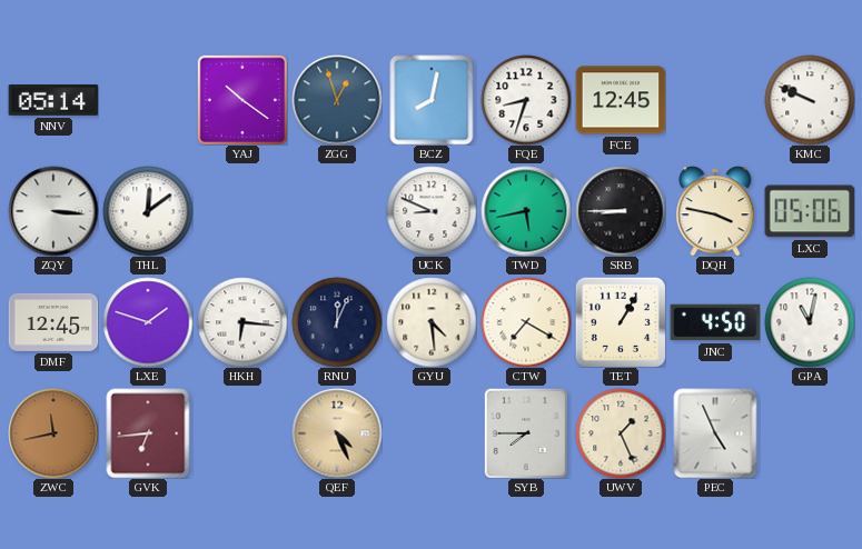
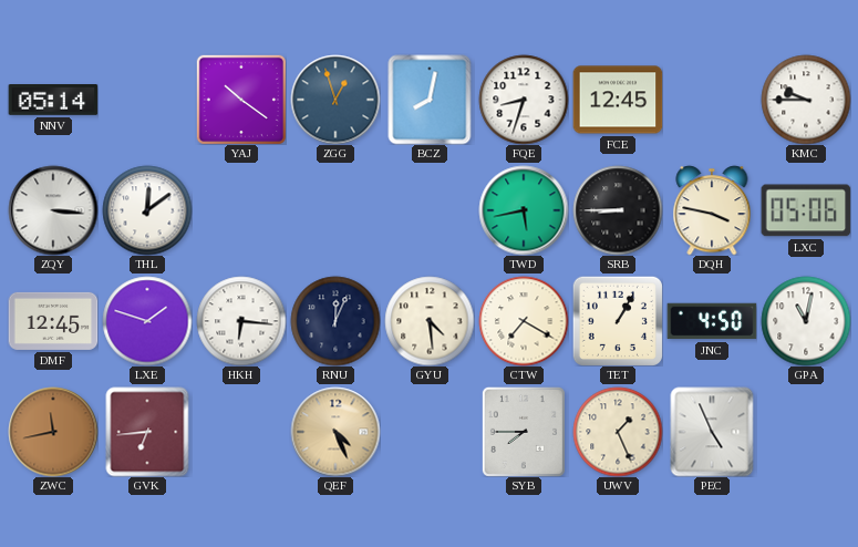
KMC: 9:49 -> 9:45 (806, 100)
UCK: 8:49 -> none (432, 211)
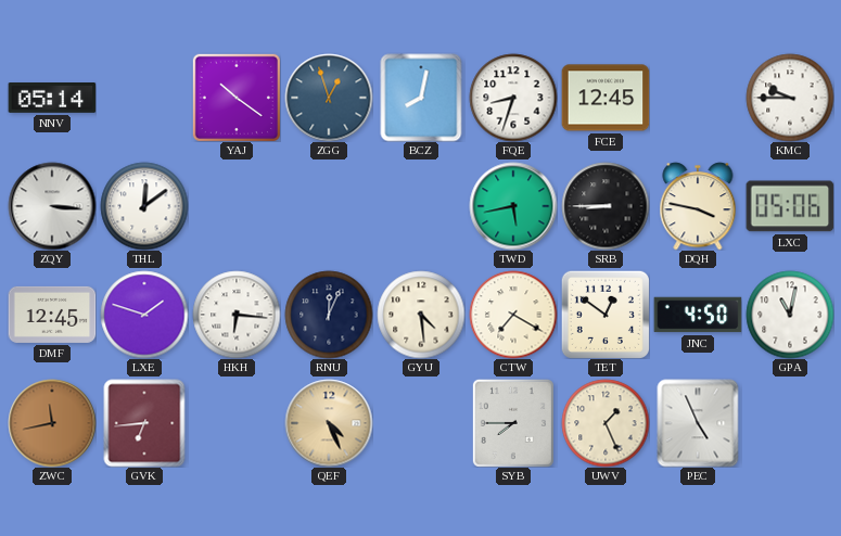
TET: 1:05 -> 12:51 (606, 315)
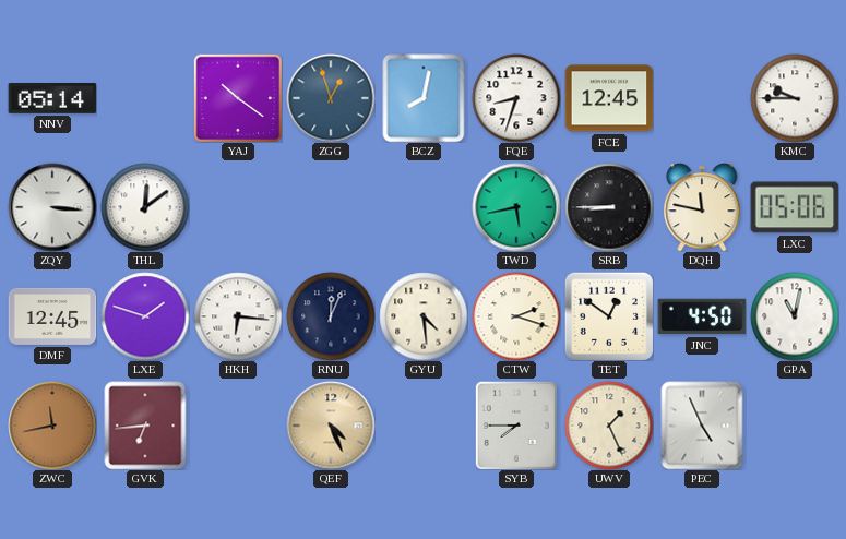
DQH: 3:47 -> 11:47 (702, 207)
CTW: 7:20 -> 2:18 (516, 316)
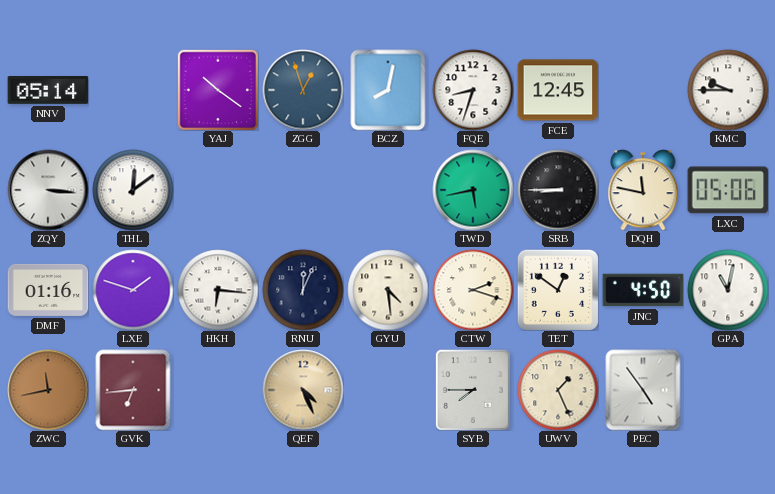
DMF: 12:45 -> 01:16 (48, 290)
PEC: 4:56 -> 4:54 (643, 390)
